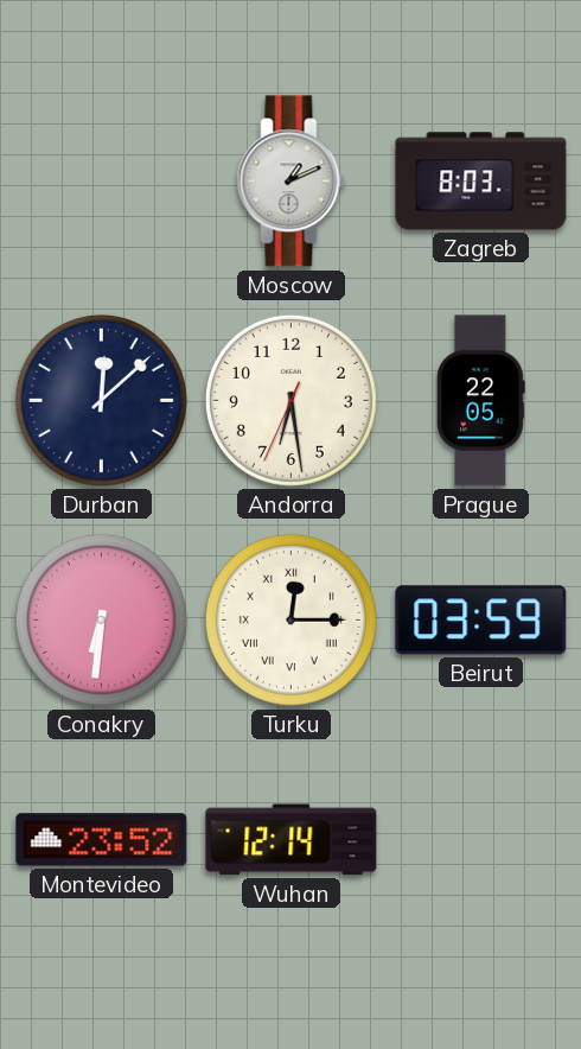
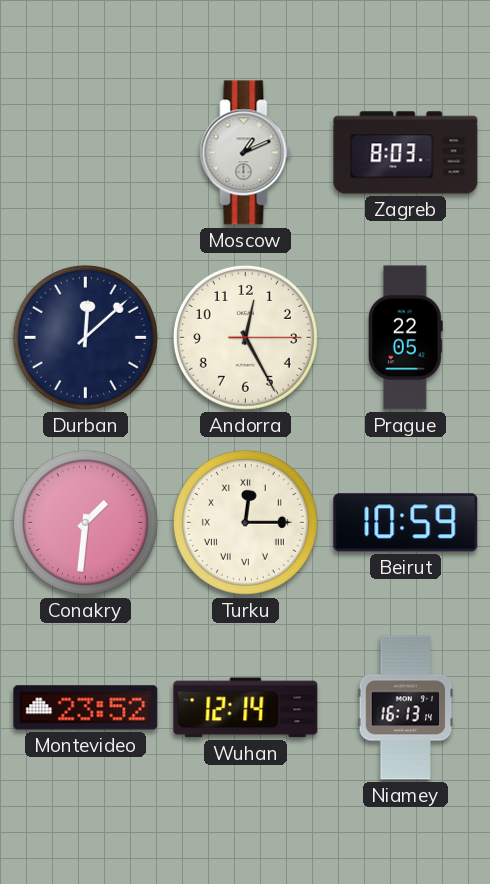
Andorra: 6:28 -> 12:25 (245, 337)
Conakry: 6:31 -> 1:31 (85, 522)
Beirut: 03:59 -> 10:59 (406, 523)
Niamey: none -> 16:13 (406, 708)
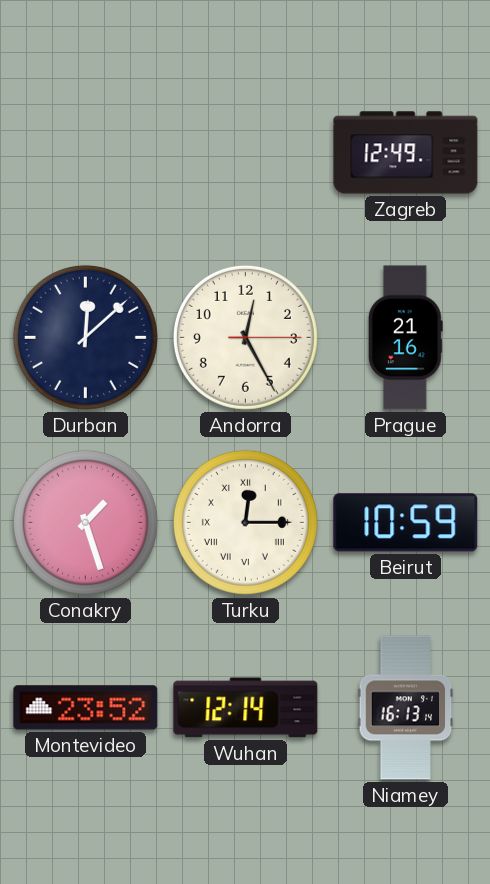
Moscow: 1:11 -> none (246, 153)
Zagreb: 8:03 -> 12:49 (406, 153)
Prague: 22:05 -> 21:16 (406, 338)
Conakry: 1:31 -> 1:27 (85, 522)
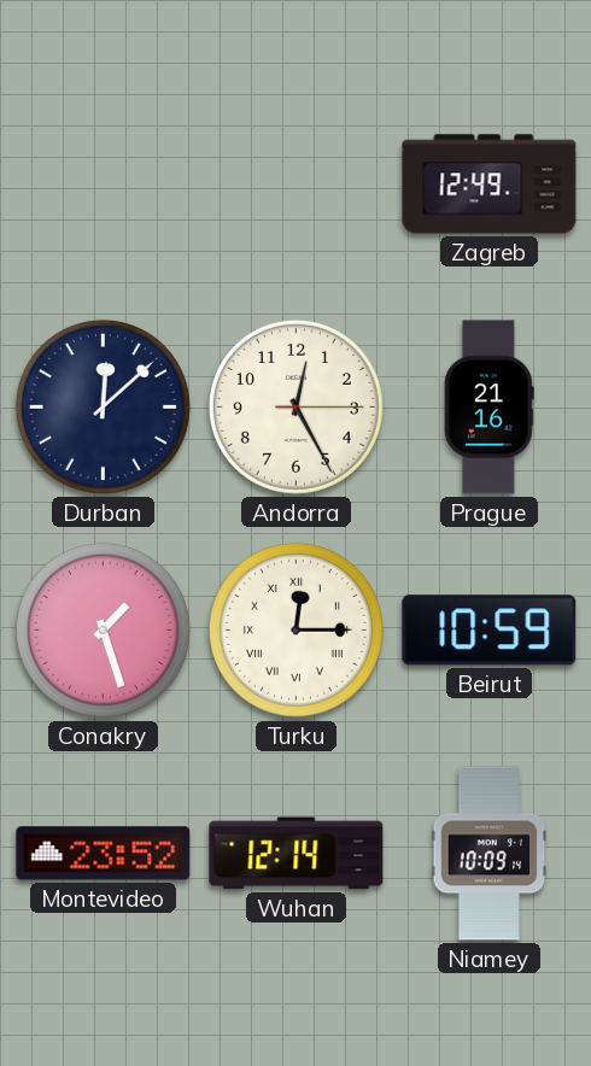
Niamey: 16:13 -> 10:09 (490, 854)
